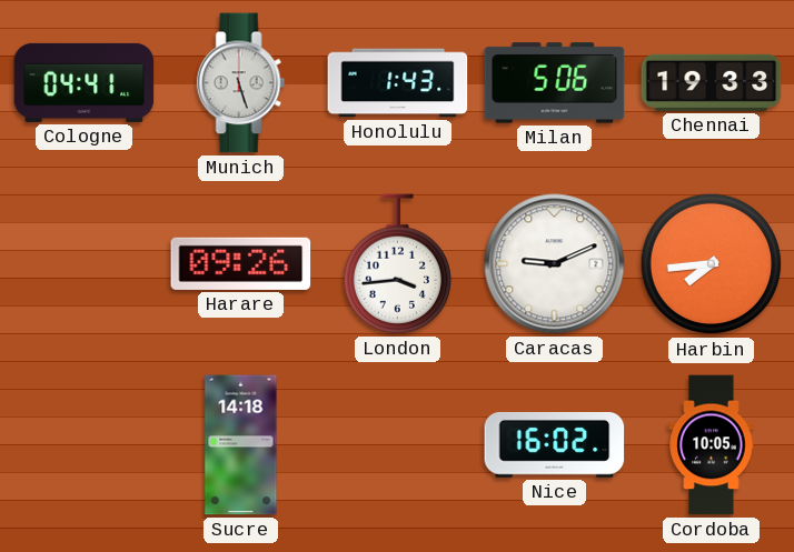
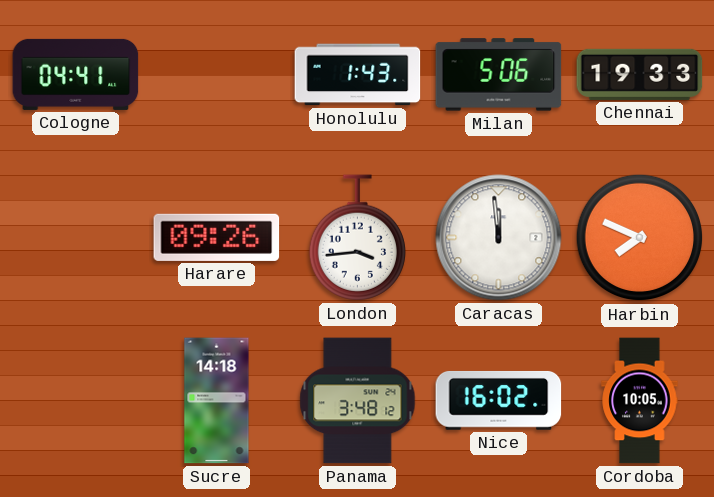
Munich: 5:27 -> none (241, 83)
Caracas: 9:11 -> 11:59 (499, 238)
Harbin: 7:44 -> 7:49 (640, 238)
Panama: none -> 3:48 (358, 401)
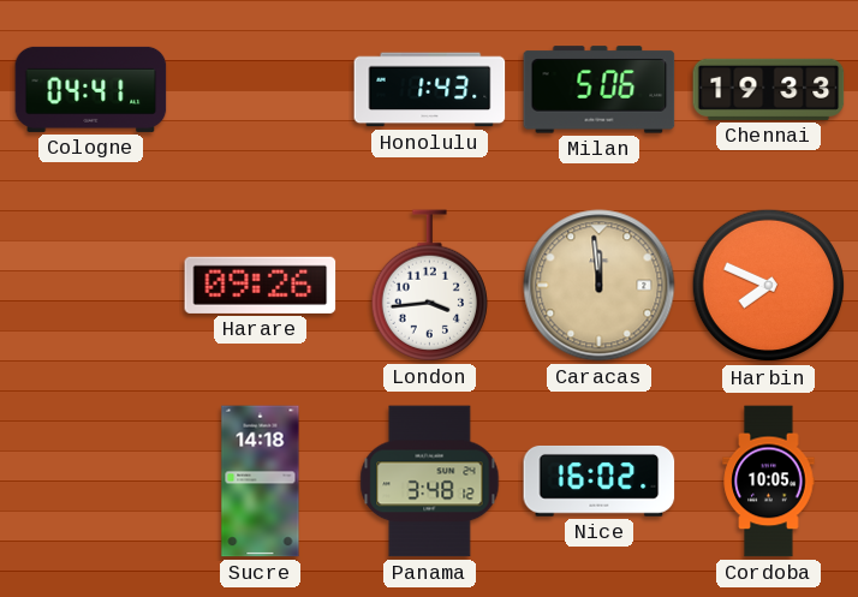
Caracas dial: white -> champagne (600, 286)
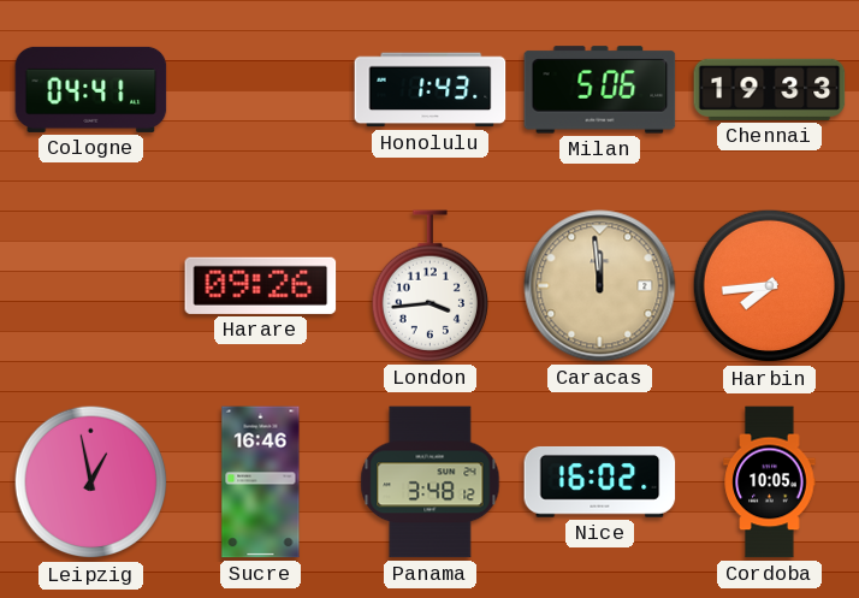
Harbin: 7:49 -> 7:44 (770, 286)
Leipzig: none -> 12:58 (91, 482)
Sucre: 14:18 -> 16:46 (261, 482)
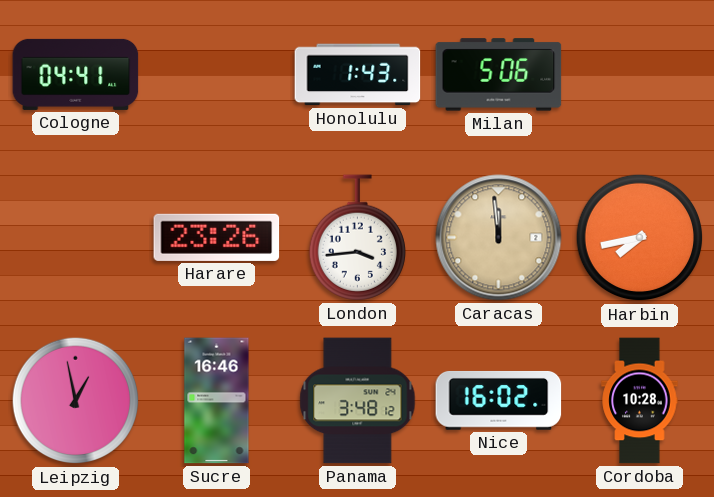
Chennai: 19:33 -> none (770, 89)
Harare: 09:26 -> 23:26 (217, 237)
Harbin: 7:44 -> 7:43 (640, 238)
Cordoba: 10:05 -> 10:28 (640, 401)
